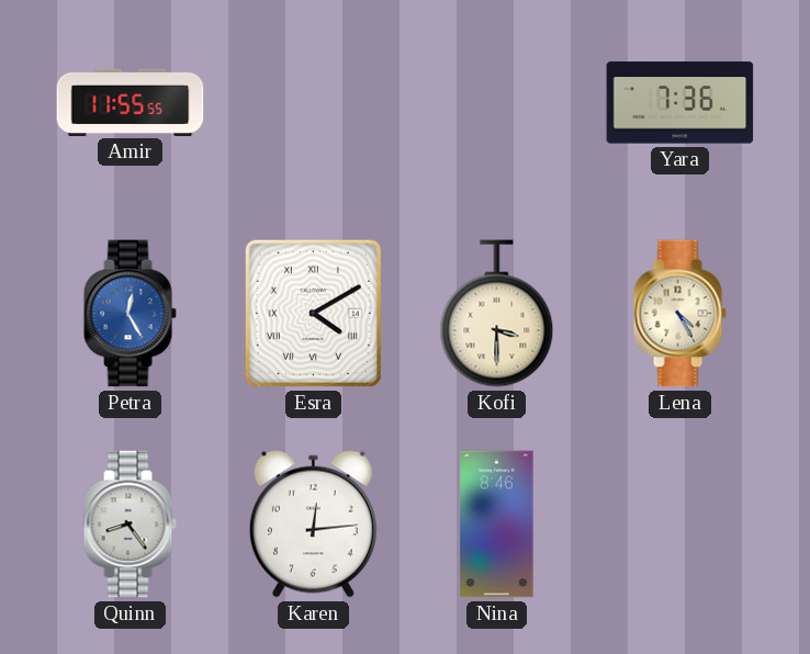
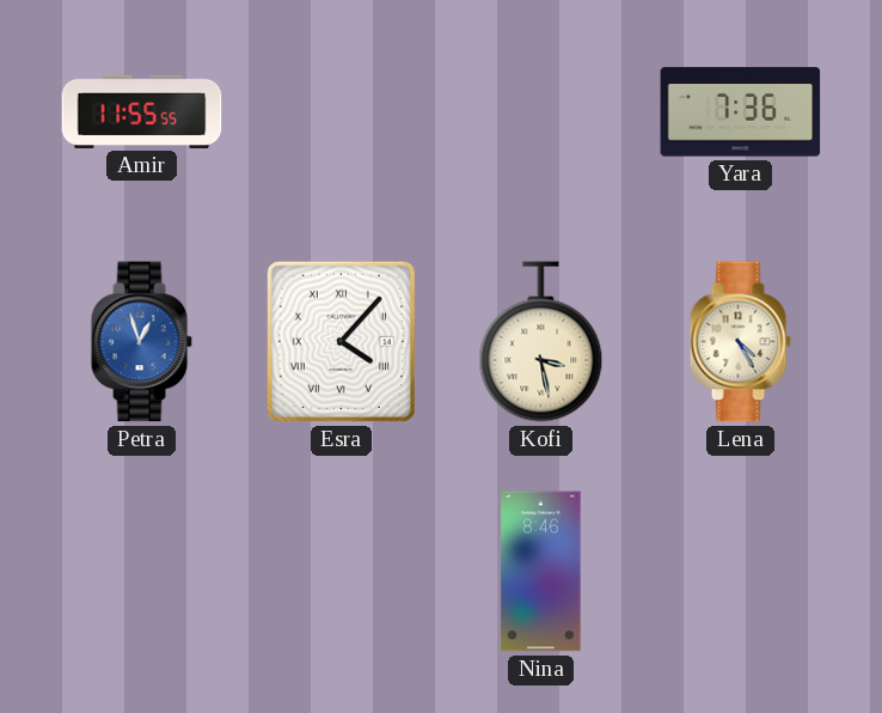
Petra: 12:25 -> 12:57 (141, 342)
Esra: 4:10 -> 4:07 (341, 341)
Kofi: 3:30 -> 3:28 (541, 342)
Quinn: 8:24 -> none (130, 525)
Karen: 12:14 -> none (313, 523)
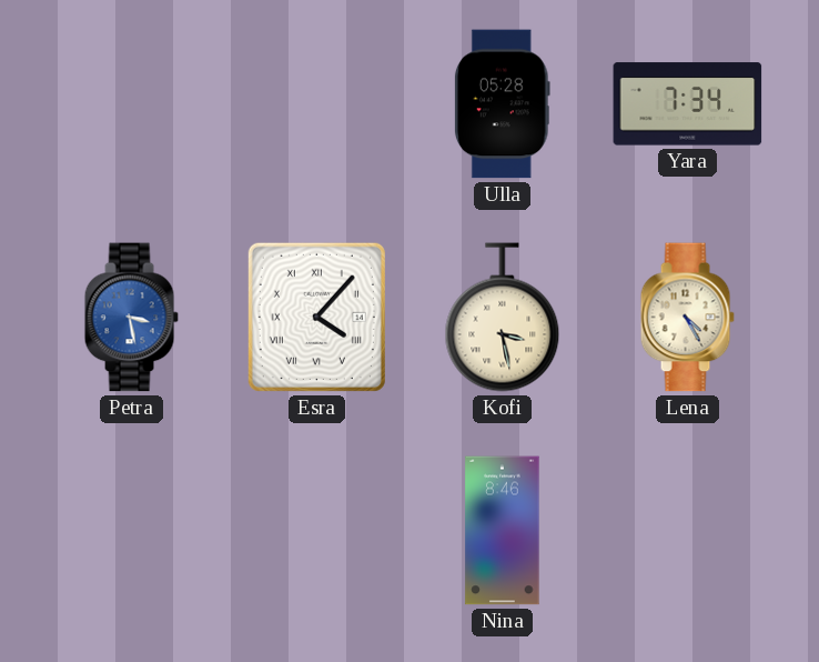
Amir: 11:55 -> none (142, 111)
Ulla: none -> 05:28 (502, 104)
Yara: 7:36 -> 7:34 (688, 104)
Petra: 12:57 -> 3:28 (131, 318)
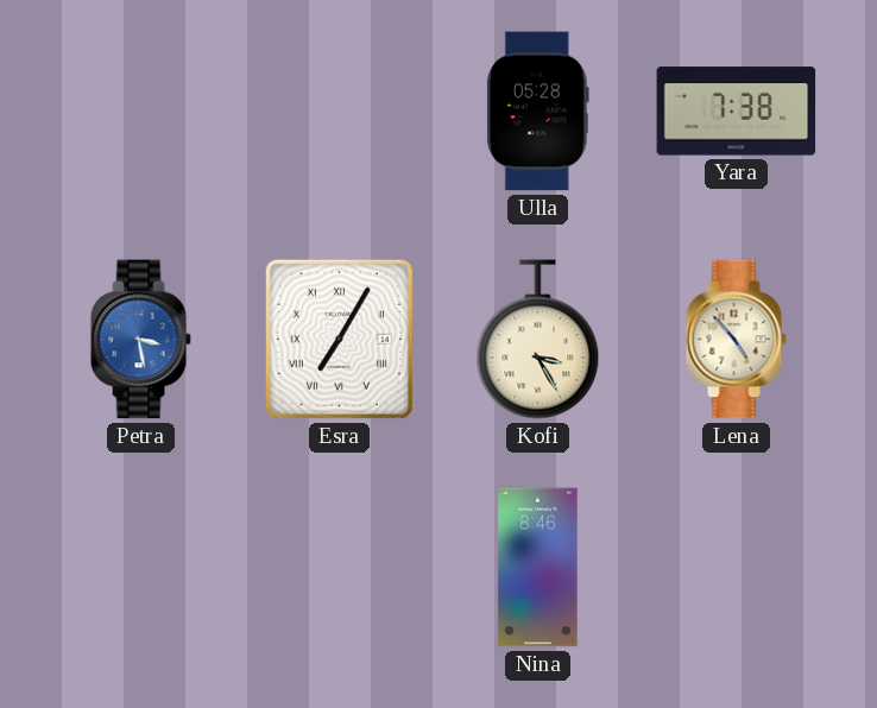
Yara: 7:34 -> 7:38 (737, 112)
Esra: 4:07 -> 7:05 (339, 339)
Kofi: 3:28 -> 3:25 (538, 340)
Lena: 4:25 -> 4:53 (736, 340)
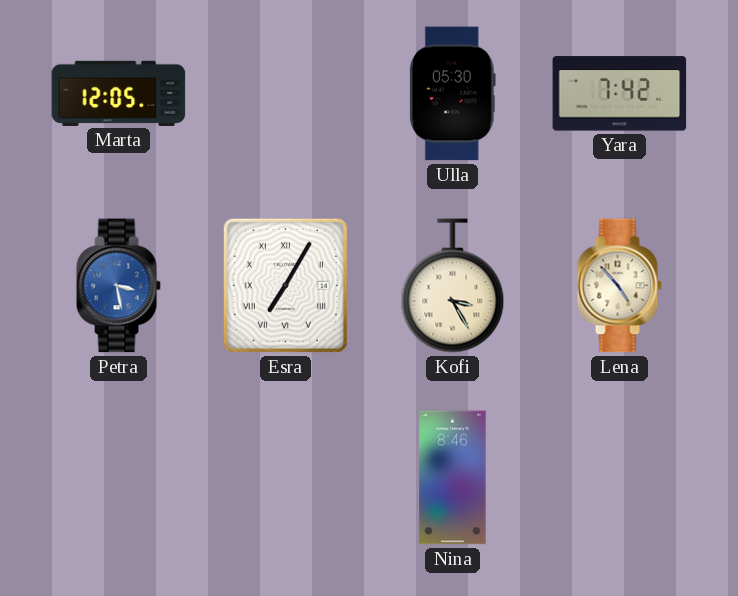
Marta: none -> 12:05 (119, 93)
Ulla: 05:28 -> 05:30 (452, 94)
Yara: 7:38 -> 7:42 (620, 94)
